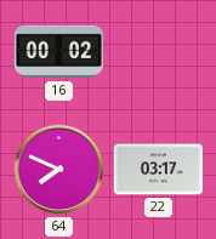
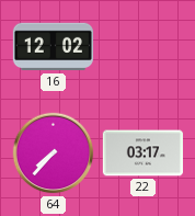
16: 00:02 -> 12:02 (53, 47)
64: 7:49 -> 7:37 (54, 154)
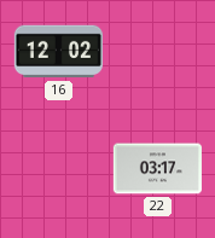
64: 7:37 -> none (54, 154)
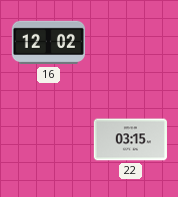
22: 03:17 -> 03:15 (130, 140)
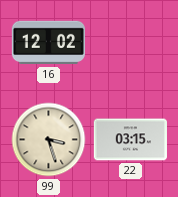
99: none -> 3:27 (49, 140)
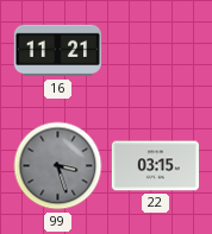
16: 12:02 -> 11:21 (57, 51)
99 dial: cream -> grey (58, 166)
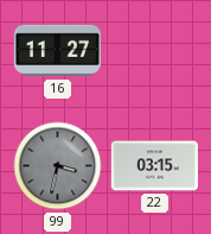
16: 11:21 -> 11:27 (57, 51)
99: 3:27 -> 3:32 (58, 166)
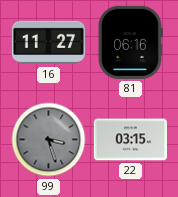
81: none -> 06:16 (130, 42)
99: 3:32 -> 3:27 (49, 140)
